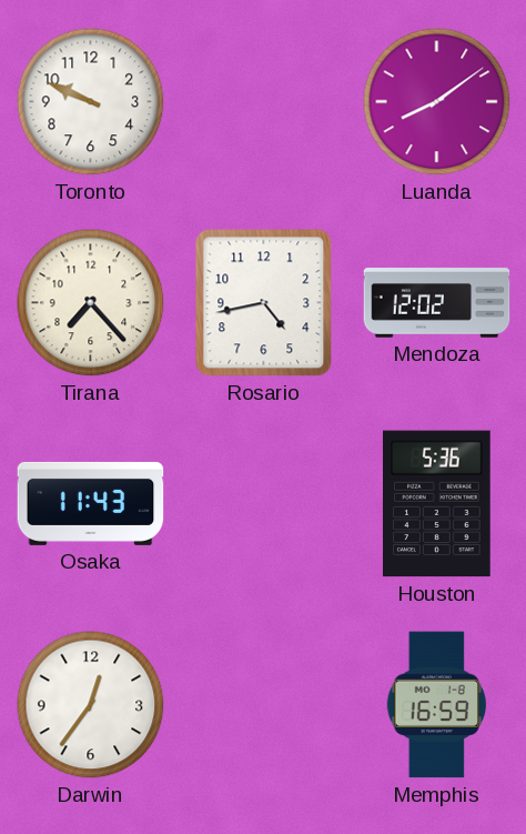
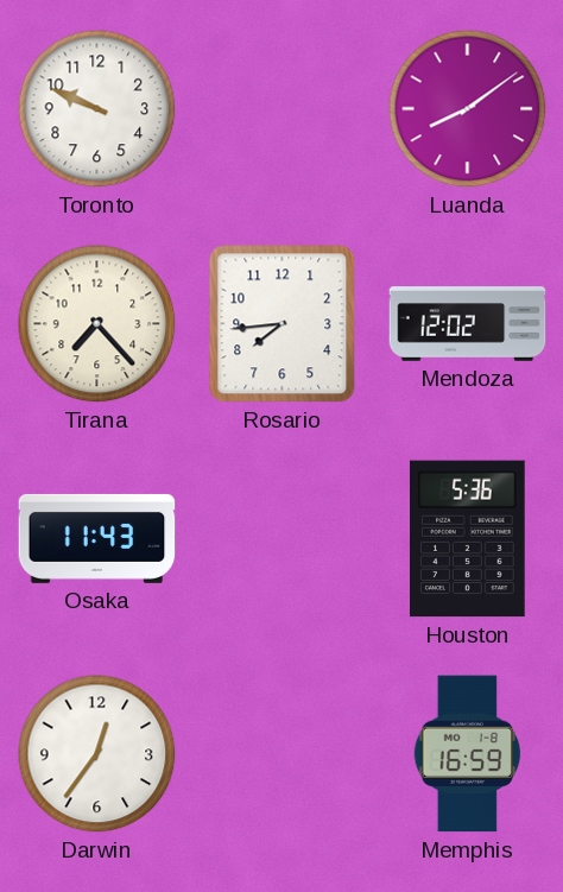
Rosario: 4:43 -> 7:44 (283, 324)
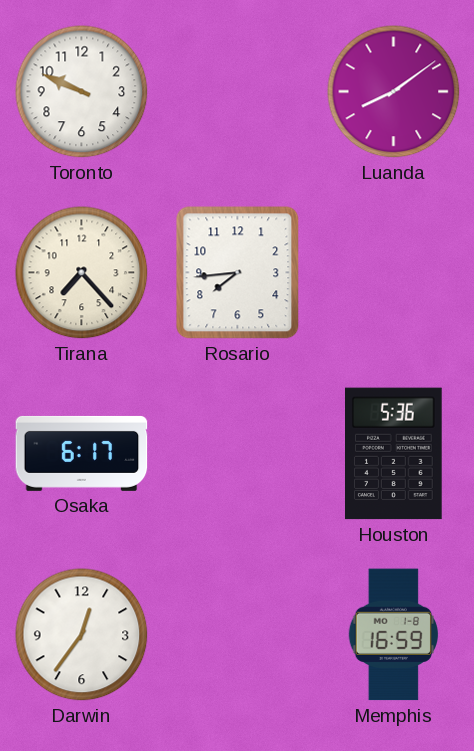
Mendoza: 12:02 -> none (468, 324)
Osaka: 11:43 -> 6:17 (82, 453)
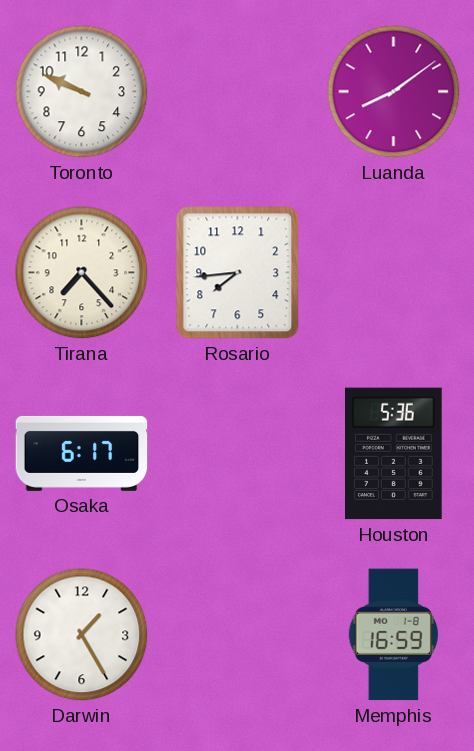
Darwin: 12:36 -> 1:25 (82, 635)
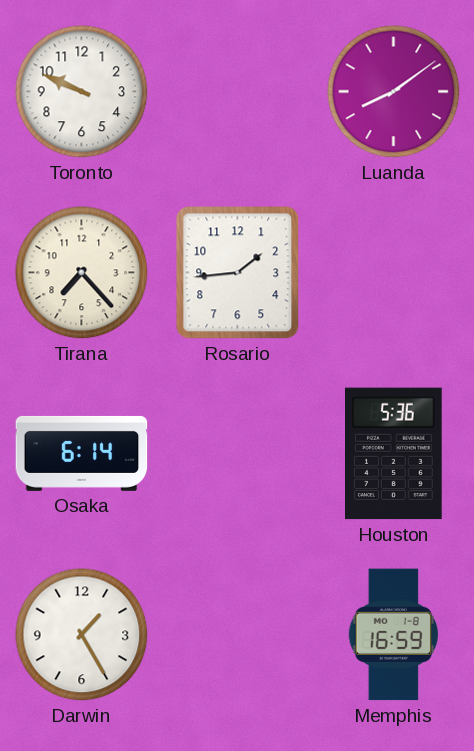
Rosario: 7:44 -> 1:44 (238, 273)
Osaka: 6:17 -> 6:14 (82, 453)
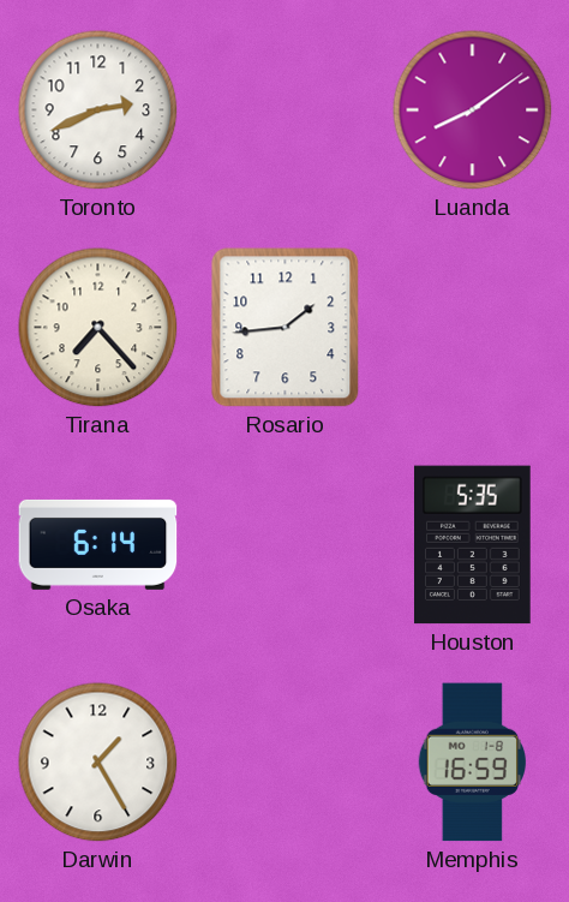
Toronto: 9:49 -> 2:41 (98, 110)
Houston: 5:36 -> 5:35 (473, 545)
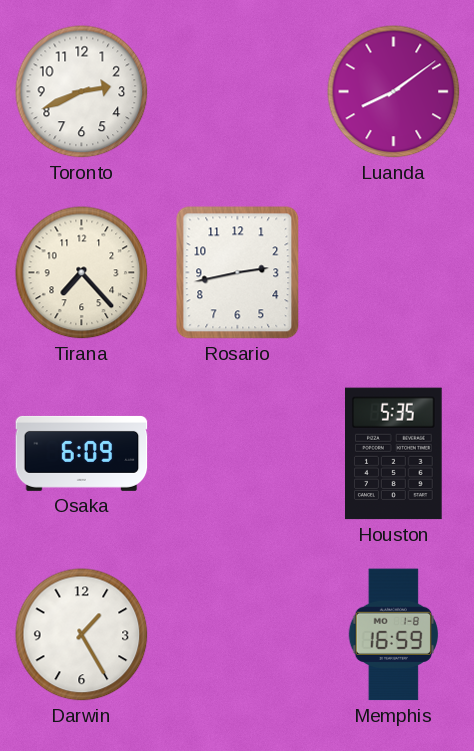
Rosario: 1:44 -> 2:43 (238, 273)
Osaka: 6:14 -> 6:09 (82, 453)
